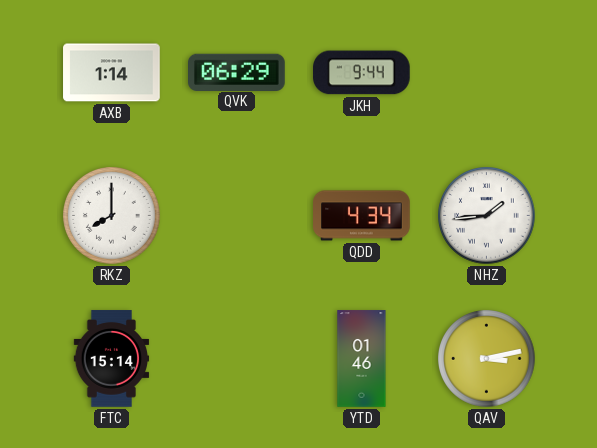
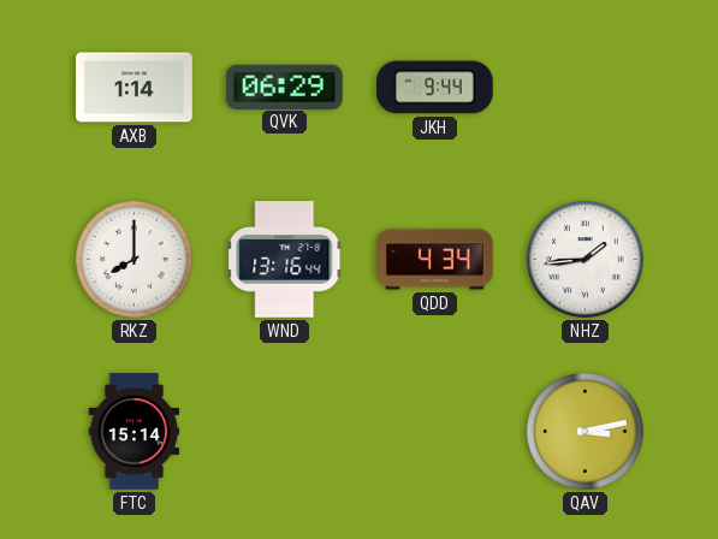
WND: none -> 13:16 (285, 260)
YTD: 01:46 -> none (362, 359)
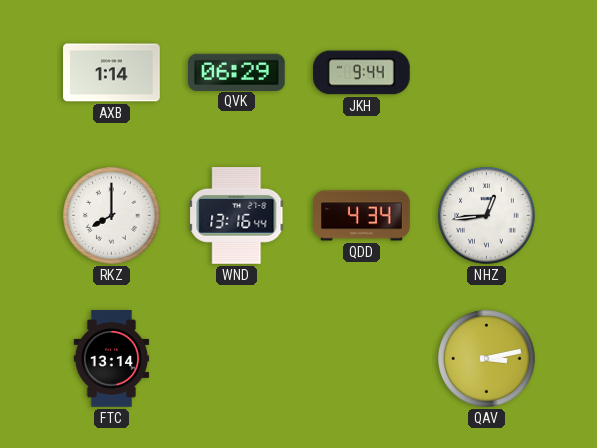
NHZ: 1:44 -> 12:44 (487, 216)
FTC: 15:14 -> 13:14 (112, 359)
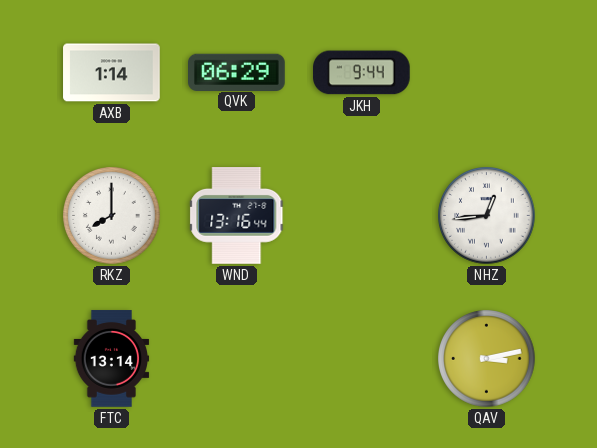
QDD: 4:34 -> none (362, 216)
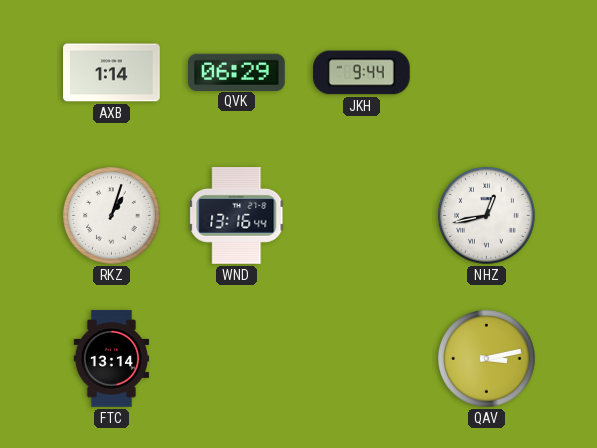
RKZ: 8:00 -> 1:03 (112, 216)
NHZ: 12:44 -> 12:43 (487, 216)
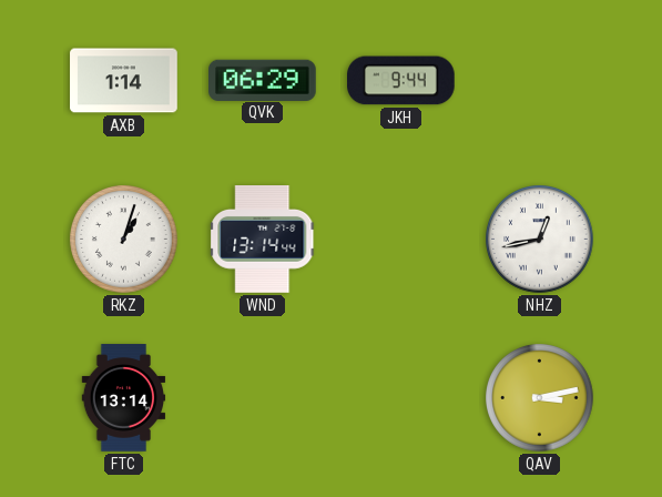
WND: 13:16 -> 13:14 (263, 240)
